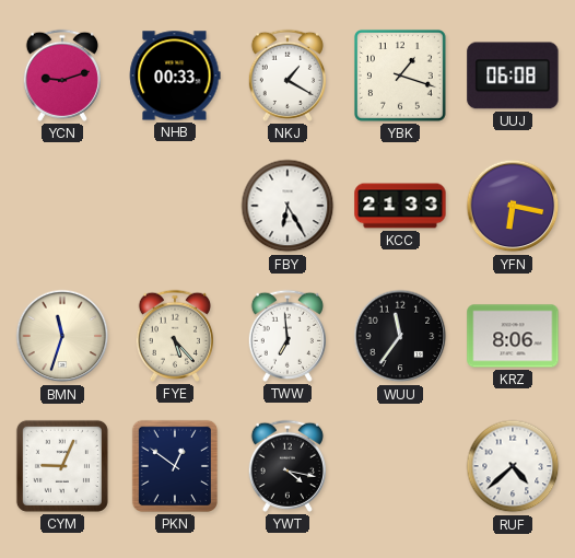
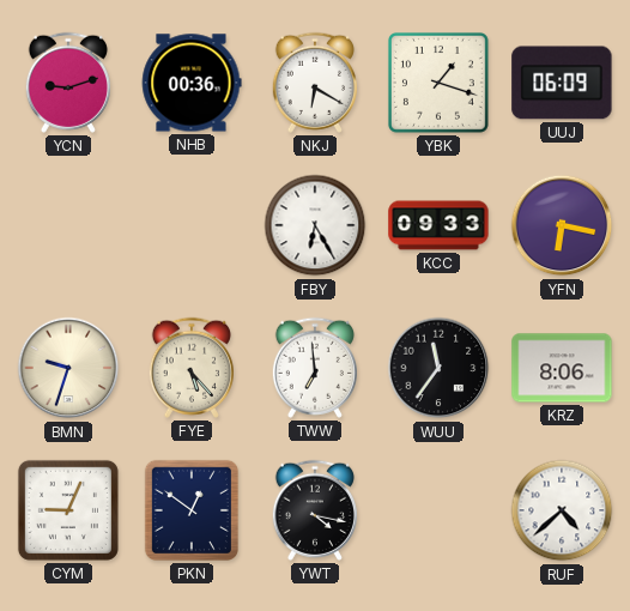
NHB: 00:33 -> 00:36 (192, 83)
NKJ: 1:20 -> 6:20 (315, 83)
UUJ: 06:08 -> 06:09 (562, 83)
KCC: 21:33 -> 09:33 (438, 225)
BMN: 11:33 -> 9:33 (68, 368)
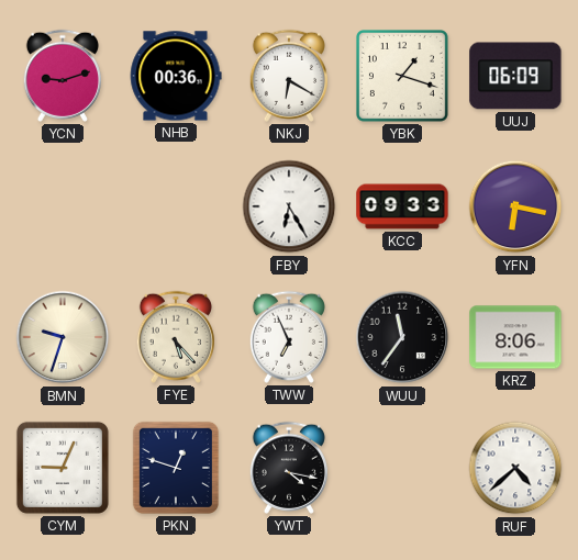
TWW: 6:59 -> 6:56 (289, 337)
PKN: 12:51 -> 12:48 (176, 468)
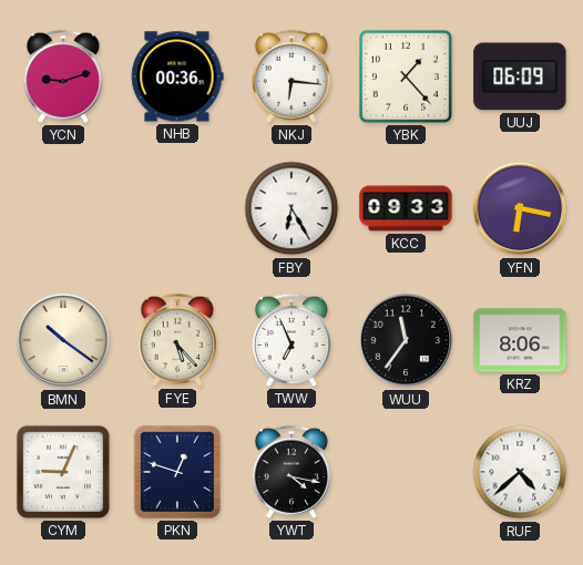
NKJ: 6:20 -> 6:16 (291, 76)
YBK: 1:18 -> 1:23 (406, 76)
BMN: 9:33 -> 10:21 (63, 340)
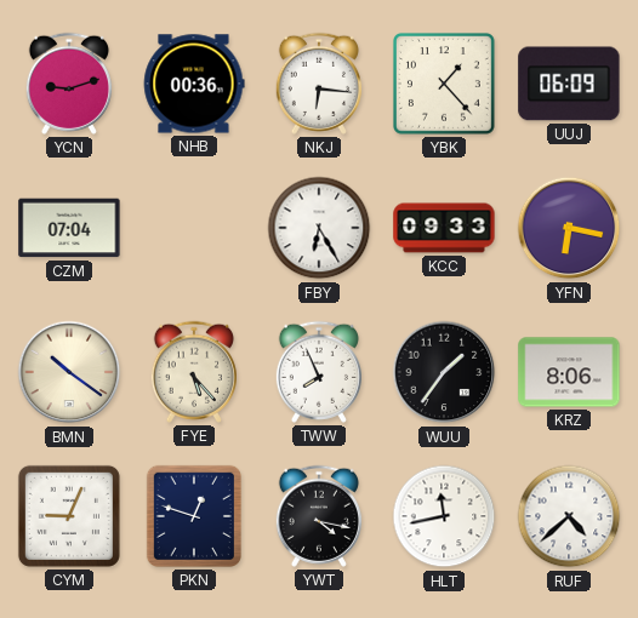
CZM: none -> 07:04 (69, 228)
TWW: 6:56 -> 7:56 (319, 372)
WUU: 11:36 -> 1:36 (444, 372)
HLT: none -> 11:43 (444, 516)
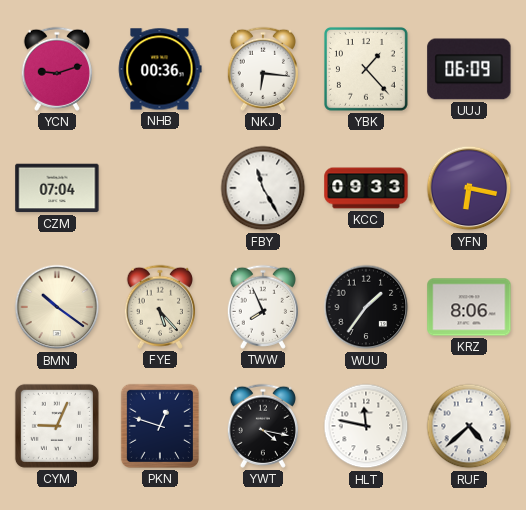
FBY: 6:25 -> 11:25 (263, 188)
HLT: 11:43 -> 11:47 (366, 426)
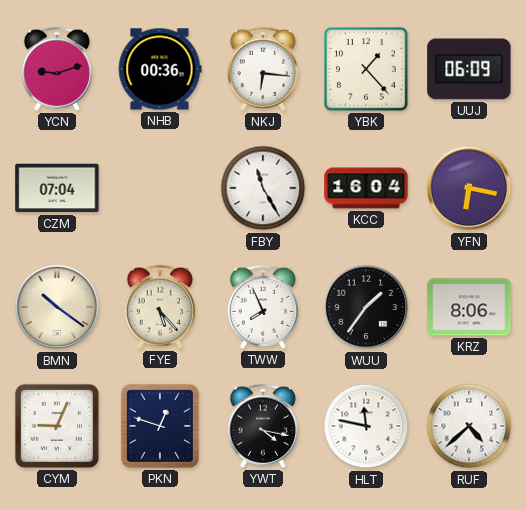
KCC: 09:33 -> 16:04 (366, 188)
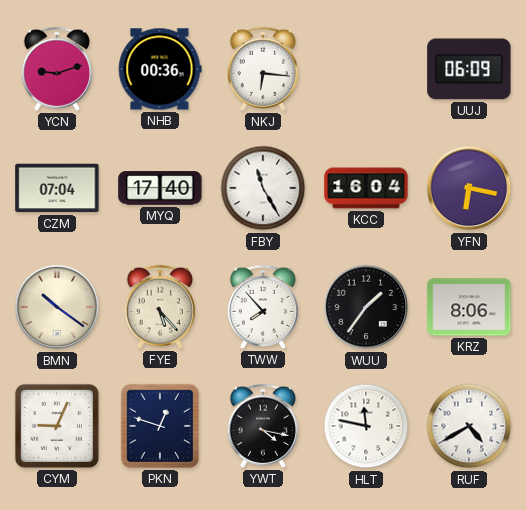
YBK: 1:23 -> none (366, 69)
MYQ: none -> 17:40 (160, 188)
TWW: 7:56 -> 7:53 (263, 307)
RUF: 4:38 -> 4:40 (469, 426)
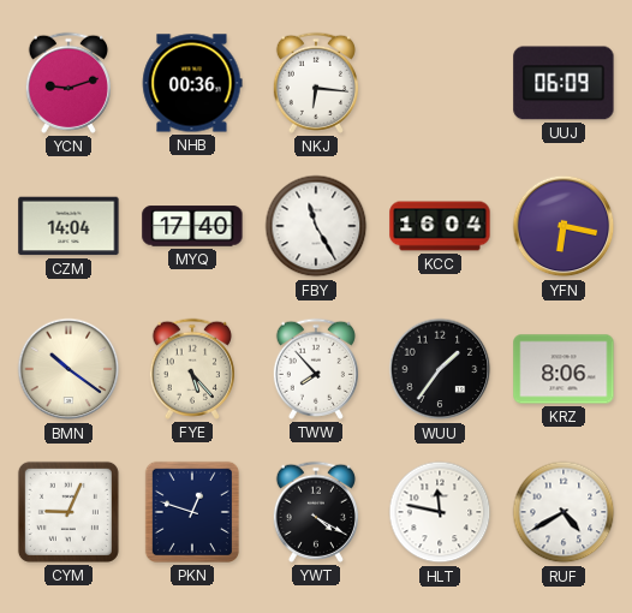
CZM: 07:04 -> 14:04 (68, 226)
YWT: 4:17 -> 4:20 (316, 512)
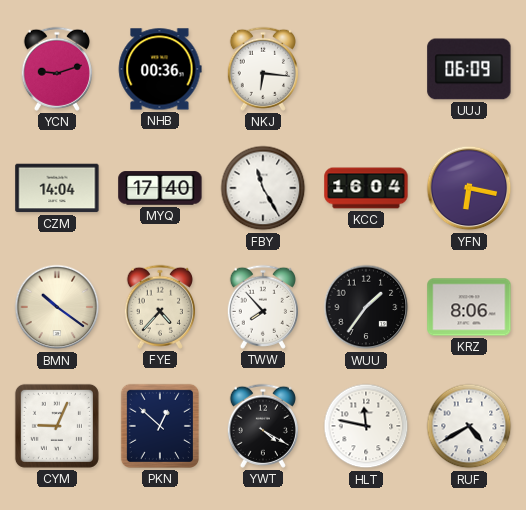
FYE: 5:23 -> 4:37 (160, 307)
PKN: 12:48 -> 12:52 (160, 426)
